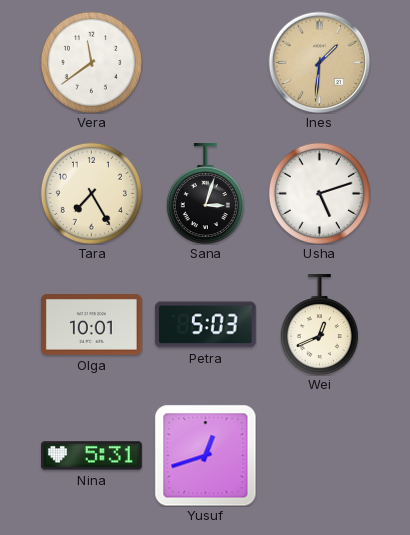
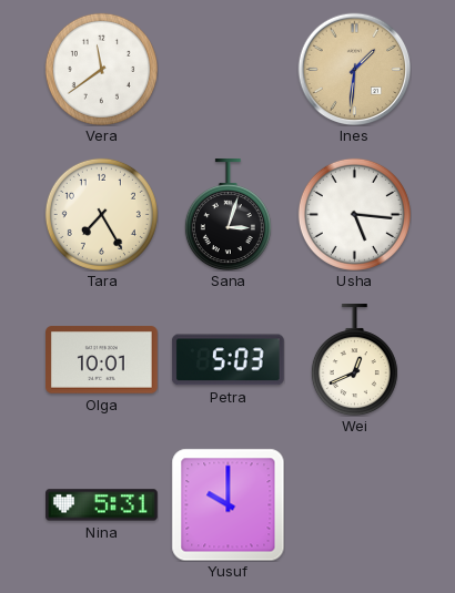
Usha: 5:12 -> 5:16 (354, 214)
Yusuf: 12:42 -> 10:00 (228, 504)
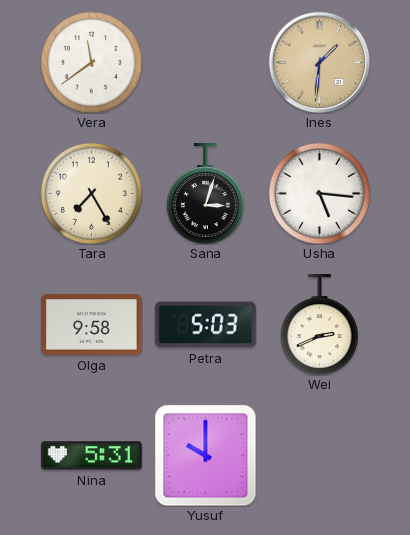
Olga: 10:01 -> 9:58 (92, 325)
Wei: 12:41 -> 2:41 (319, 325)
